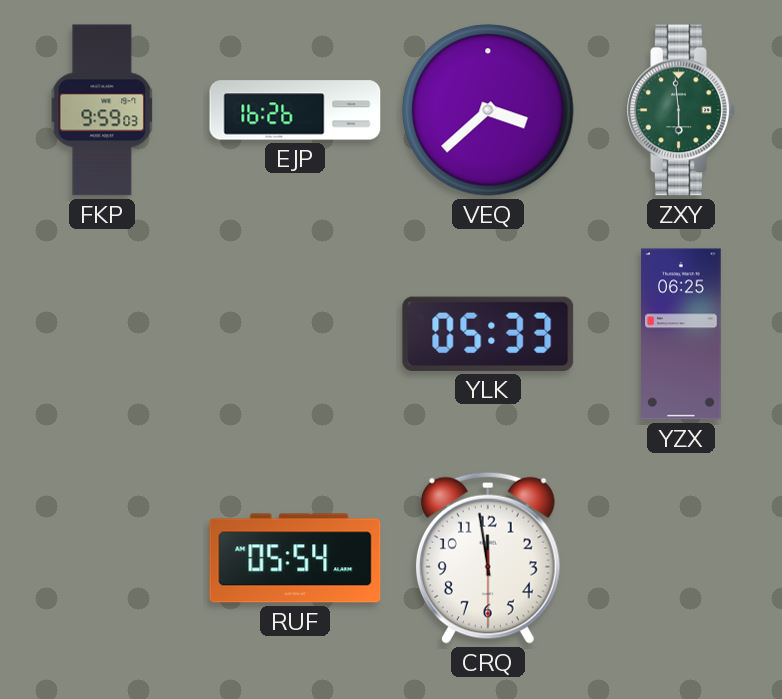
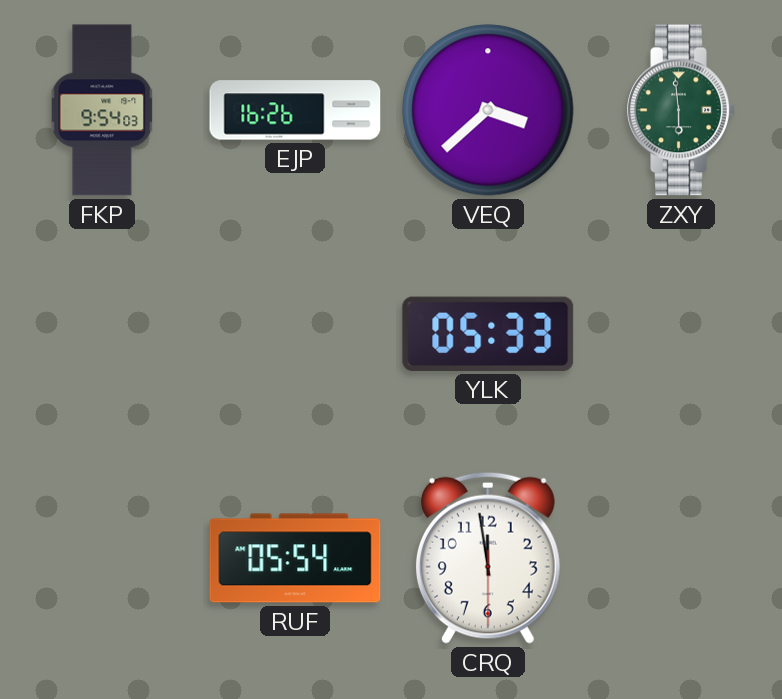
FKP: 9:59 -> 9:54 (102, 110)
YZX: 06:25 -> none (681, 334)
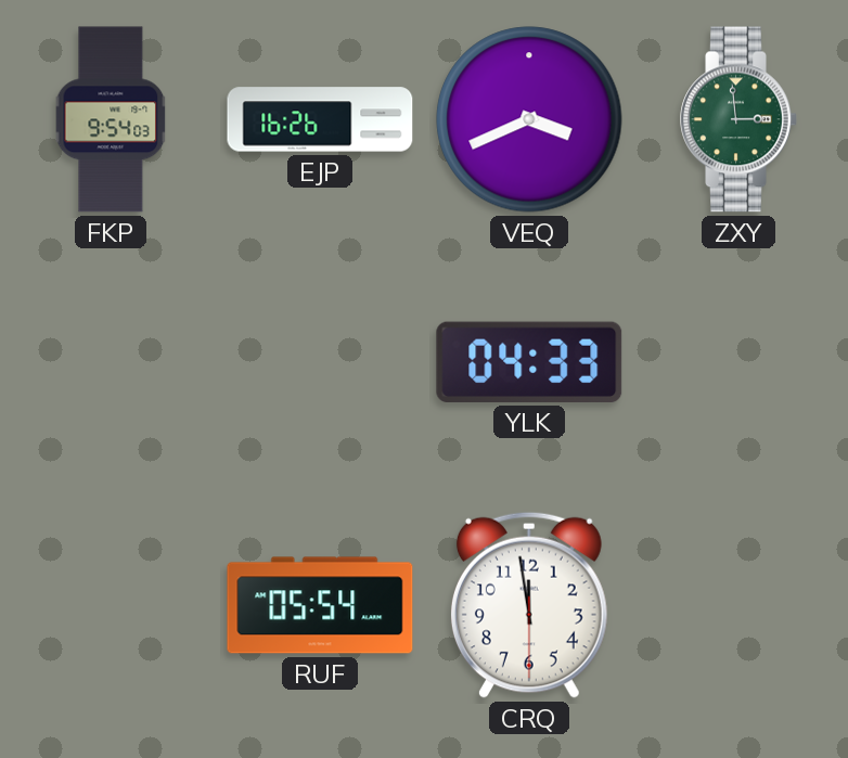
VEQ: 3:38 -> 3:41 (529, 119)
ZXY: 5:59 -> 2:59 (738, 119)
YLK: 05:33 -> 04:33 (529, 362)
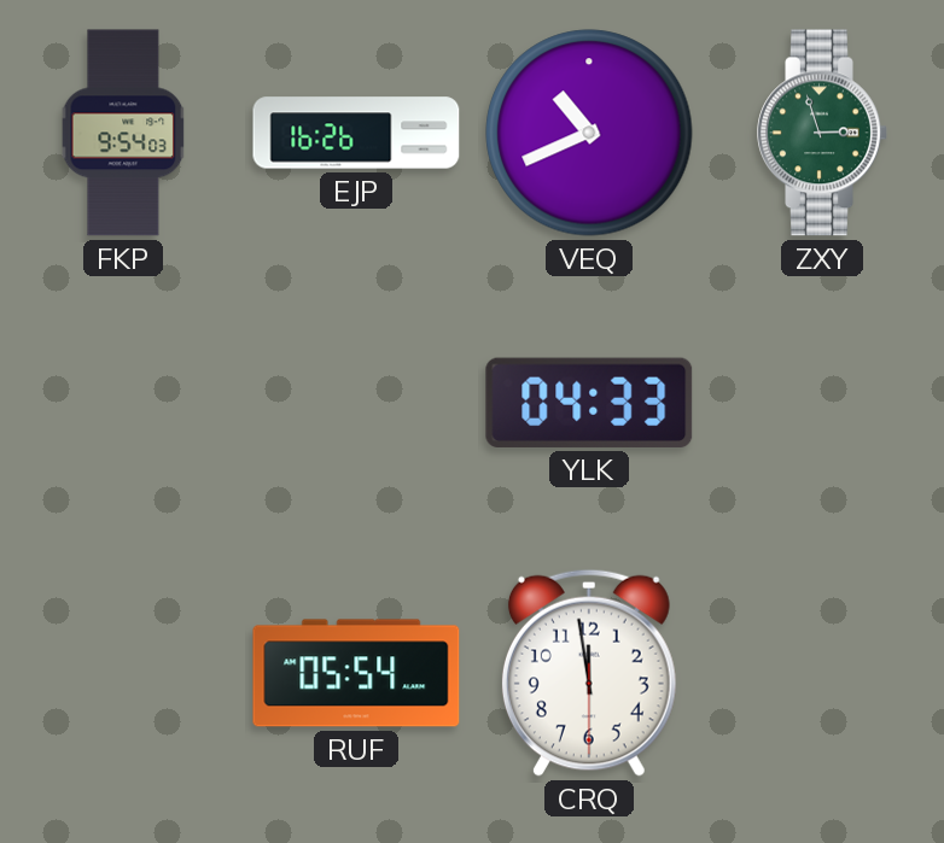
VEQ: 3:41 -> 10:41 (589, 133)
ZXY: 2:59 -> 2:57 (822, 133)
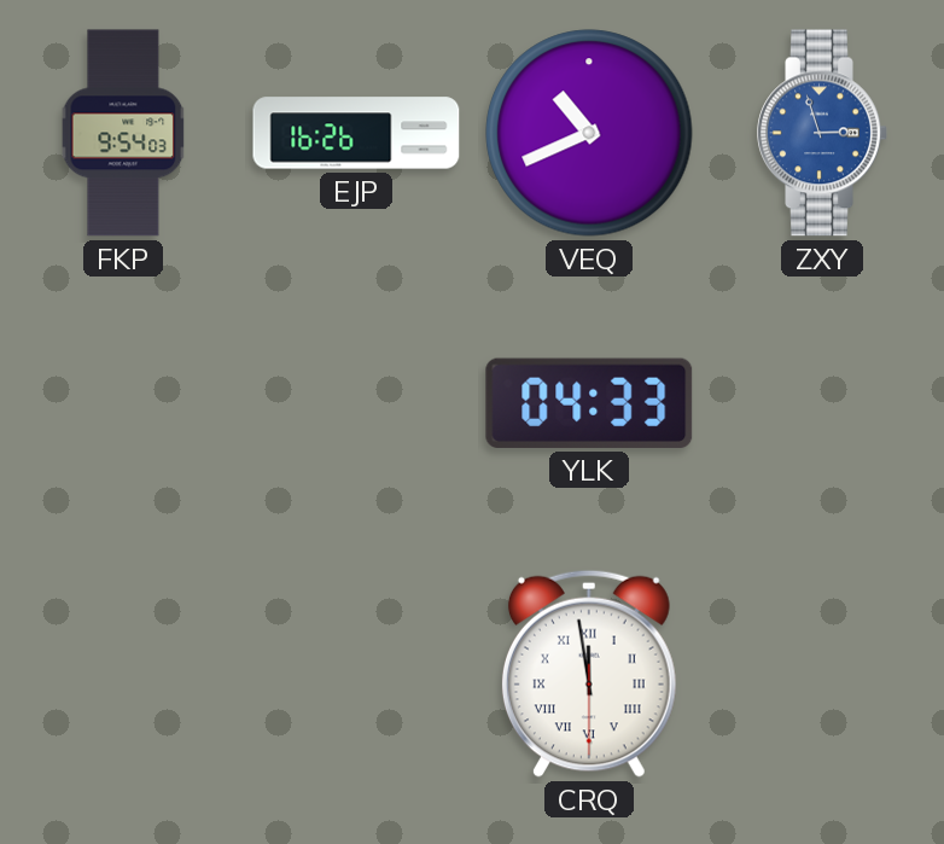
ZXY dial: green -> blue (822, 133)
RUF: 05:54 -> none (356, 673)
CRQ numerals: Arabic -> Roman (589, 674)
